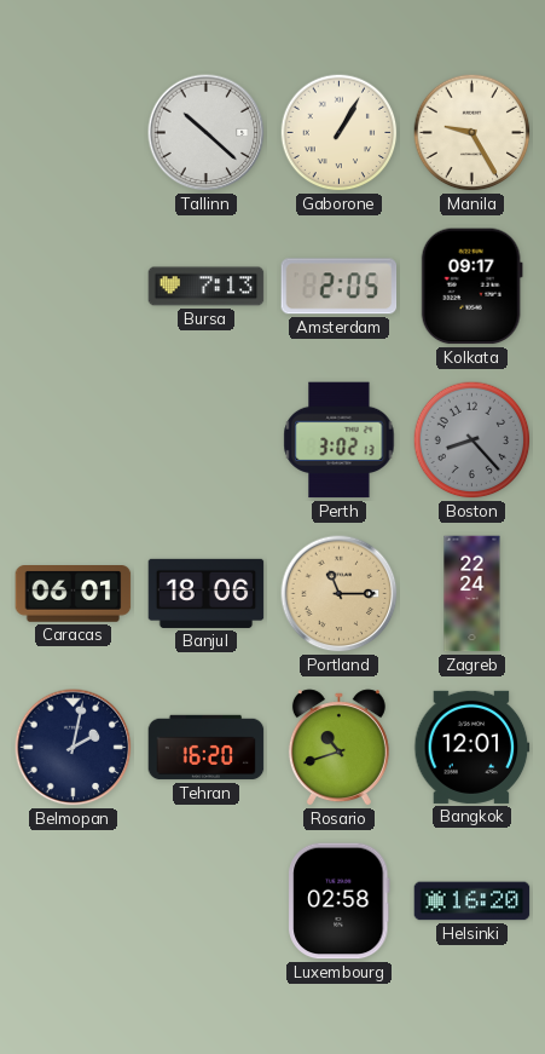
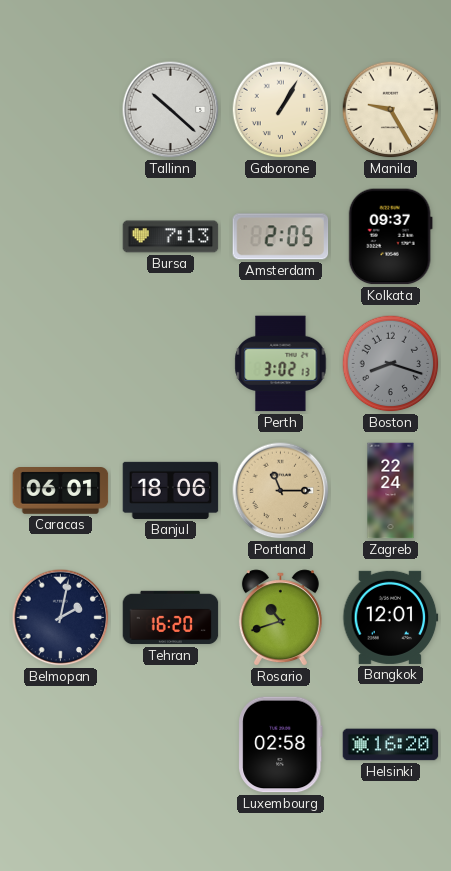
Kolkata: 09:17 -> 09:37 (390, 237)
Boston: 8:23 -> 8:18 (391, 364)
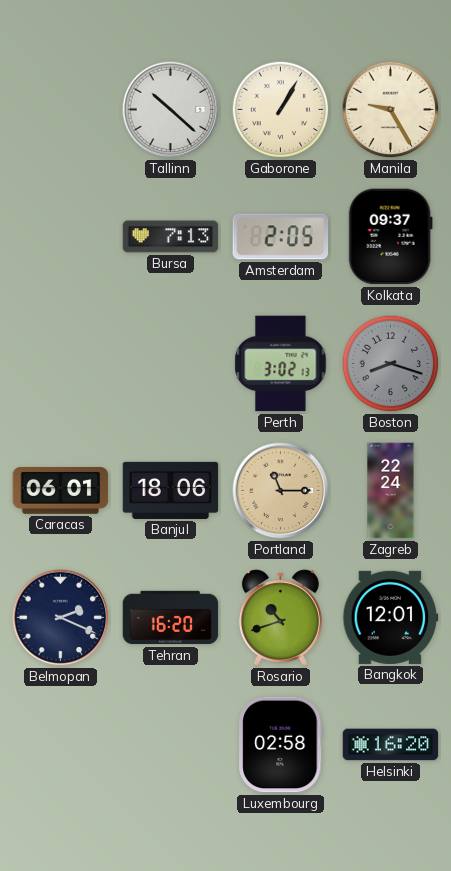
Belmopan: 2:02 -> 2:19 (61, 618)
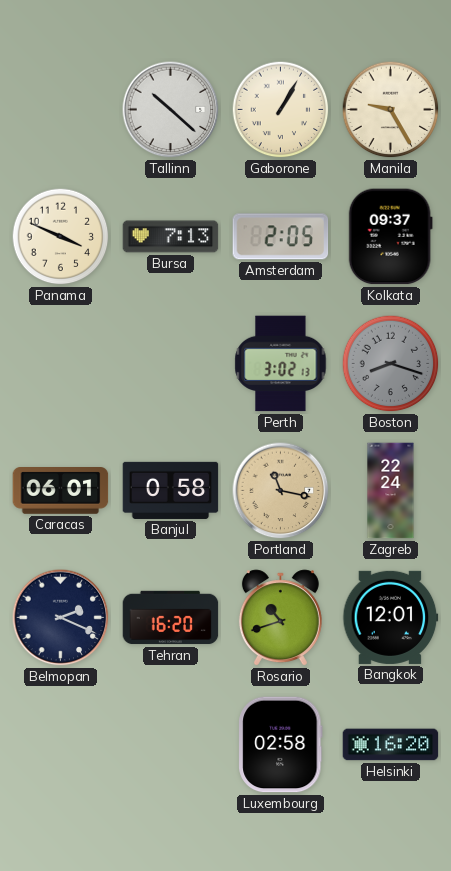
Panama: none -> 3:49 (61, 237)
Banjul: 18:06 -> 0:58 (171, 490)
Portland: 11:15 -> 11:17 (281, 491)
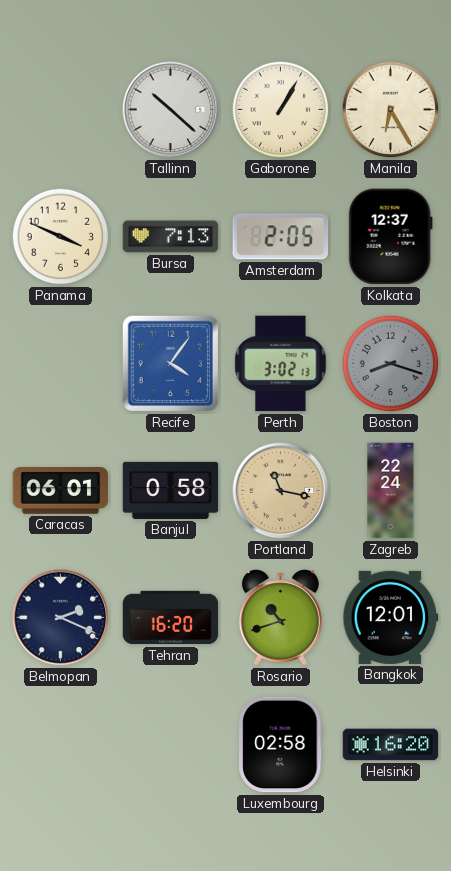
Manila: 9:25 -> 6:25 (391, 110)
Kolkata: 09:37 -> 12:37 (390, 237)
Recife: none -> 4:06 (170, 363)
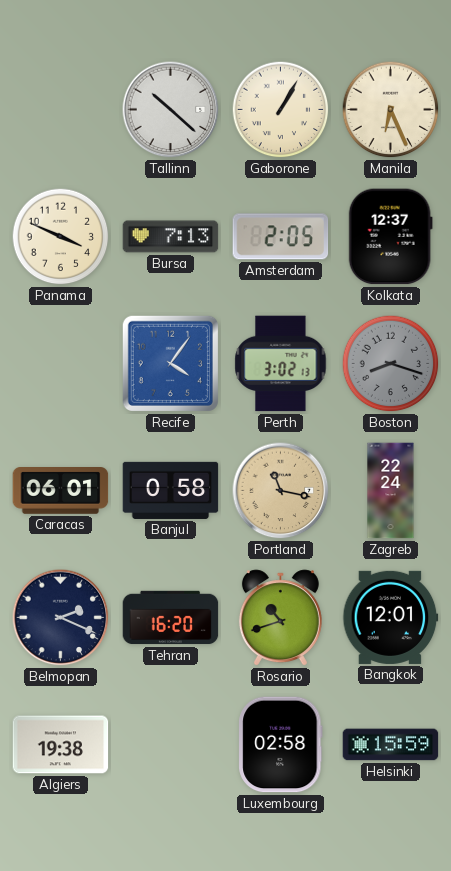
Manila: 6:25 -> 6:26 (391, 110)
Algiers: none -> 19:38 (61, 745)
Helsinki: 16:20 -> 15:59 (391, 745)
